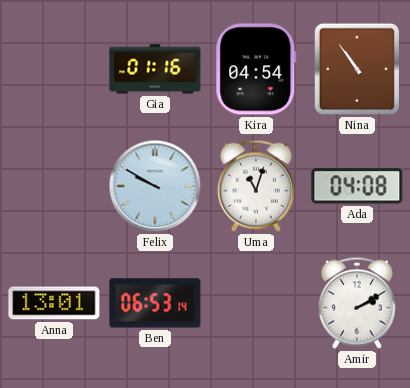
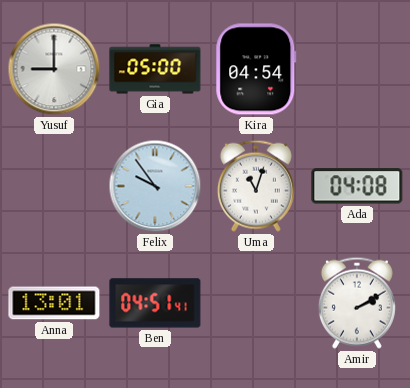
Yusuf: none -> 9:00 (54, 69)
Gia: 01:16 -> 05:00 (155, 69)
Nina: 10:54 -> none (357, 69)
Felix: 9:50 -> 9:54 (155, 186)
Ben: 06:53 -> 04:51 (155, 303)
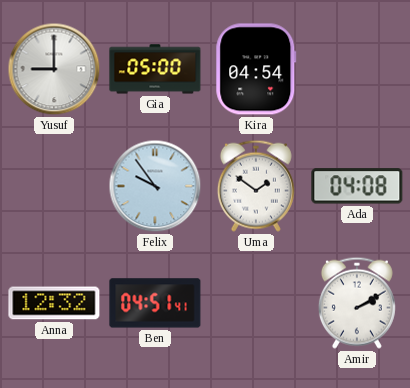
Uma: 11:03 -> 1:51 (256, 186)
Anna: 13:01 -> 12:32 (54, 303)
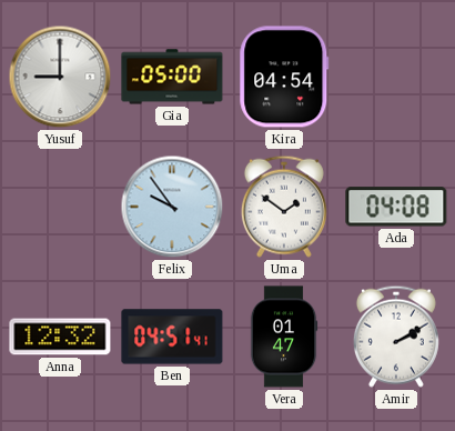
Vera: none -> 01:47 (284, 337)
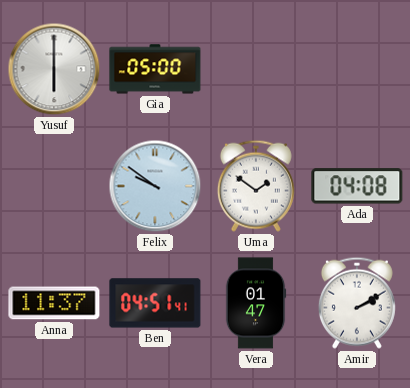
Yusuf: 9:00 -> 6:00 (54, 69)
Kira: 04:54 -> none (284, 77)
Felix: 9:54 -> 9:51 (155, 186)
Anna: 12:32 -> 11:37 (54, 303)
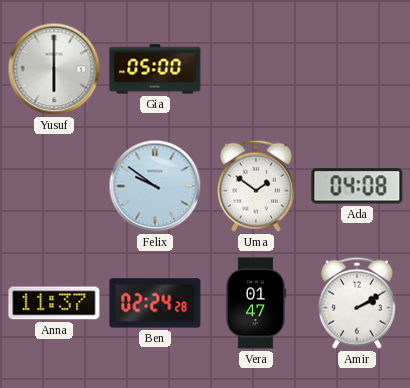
Ben: 04:51 -> 02:24 (155, 303)
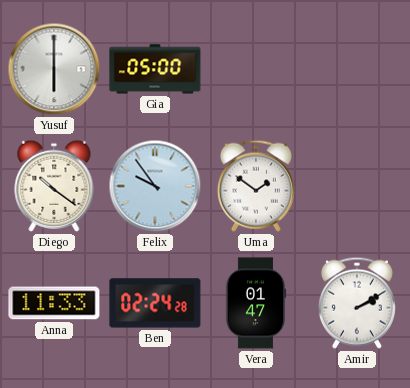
Diego: none -> 10:21 (54, 186)
Felix: 9:51 -> 9:54 (155, 186)
Ada: 04:08 -> none (357, 186)
Anna: 11:37 -> 11:33 (54, 303)
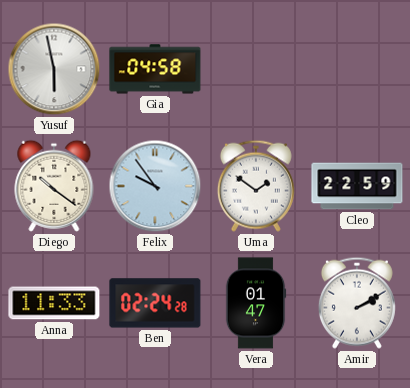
Yusuf: 6:00 -> 5:58 (54, 69)
Gia: 05:00 -> 04:58 (155, 69)
Cleo: none -> 22:59 (357, 186)
